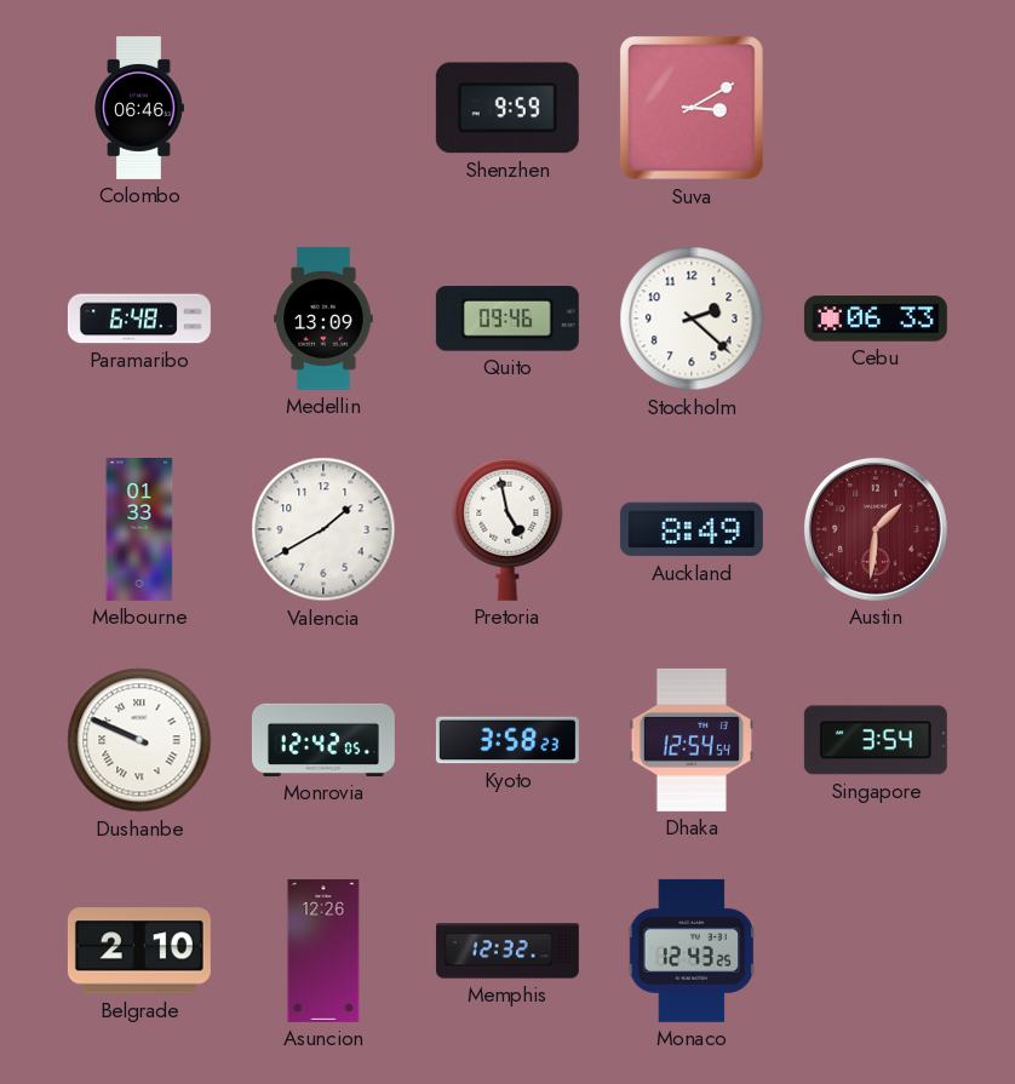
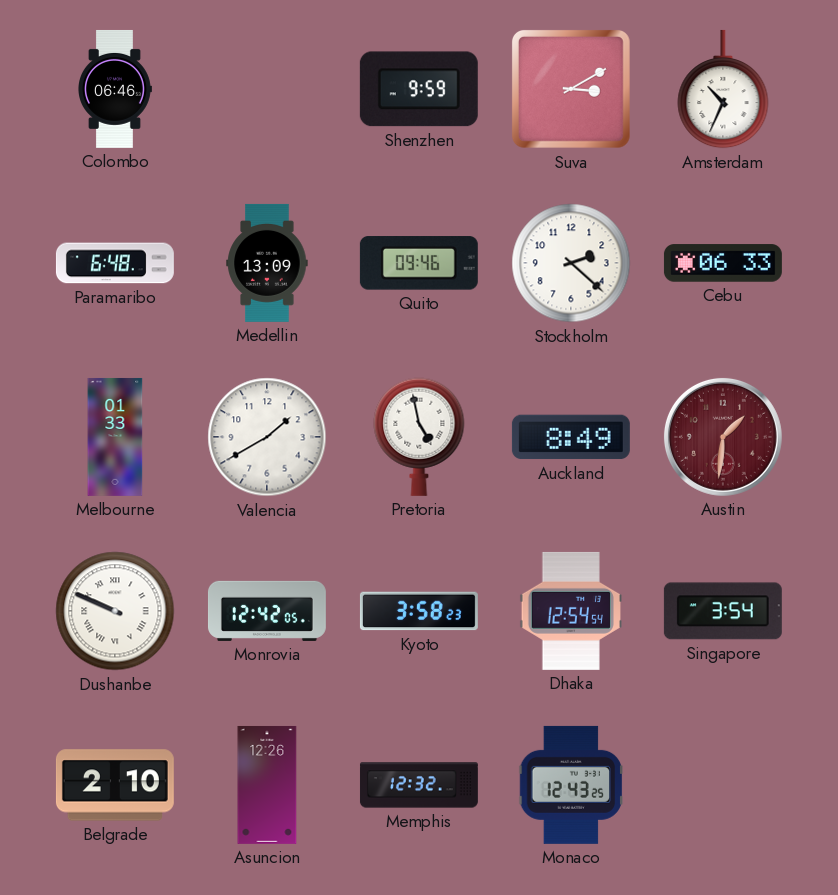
Amsterdam: none -> 10:34 (723, 89)
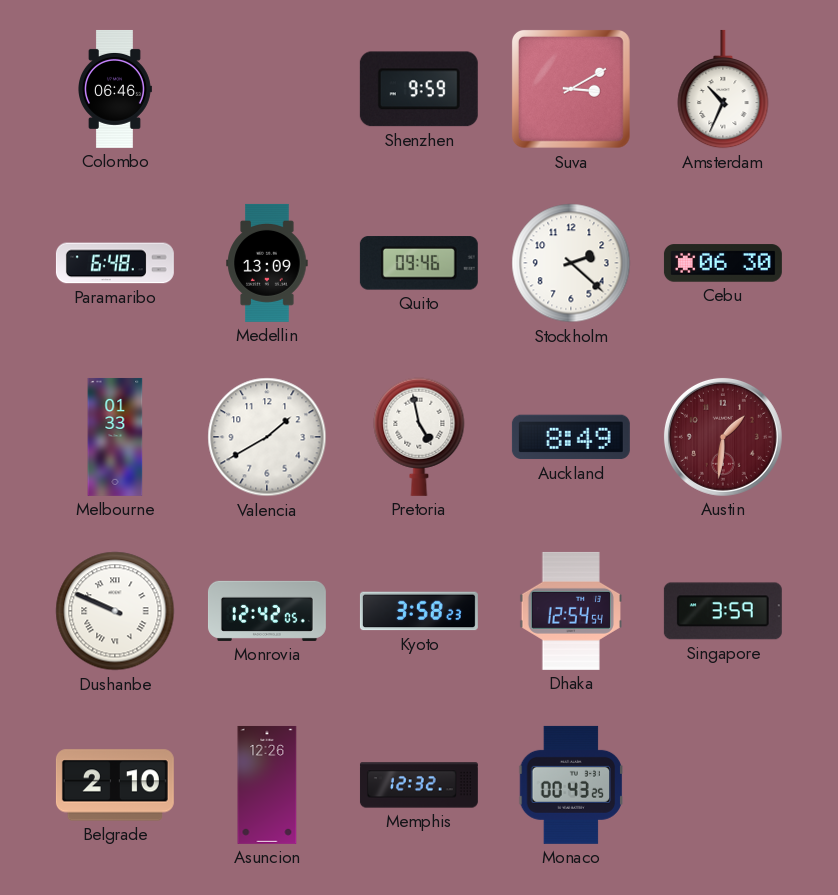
Cebu: 06:33 -> 06:30 (723, 263)
Singapore: 3:54 -> 3:59 (723, 611)
Monaco: 12:43 -> 00:43 (571, 785)
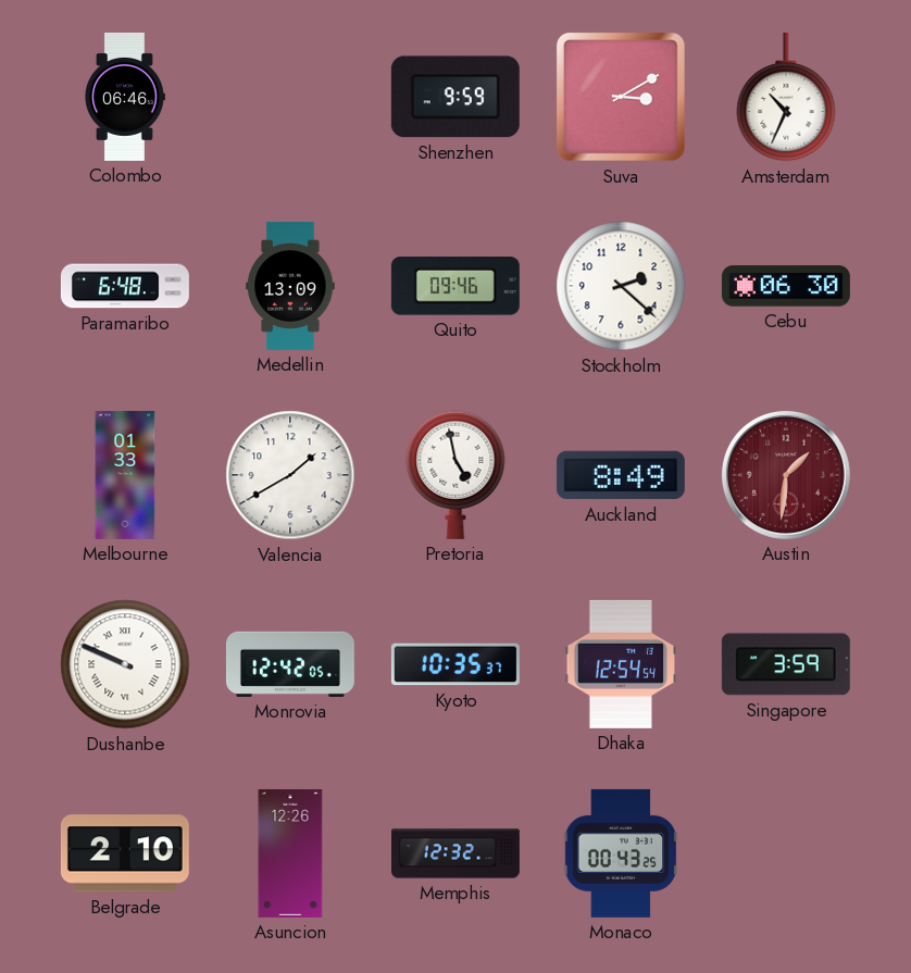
Kyoto: 3:58 -> 10:35 (455, 664)
